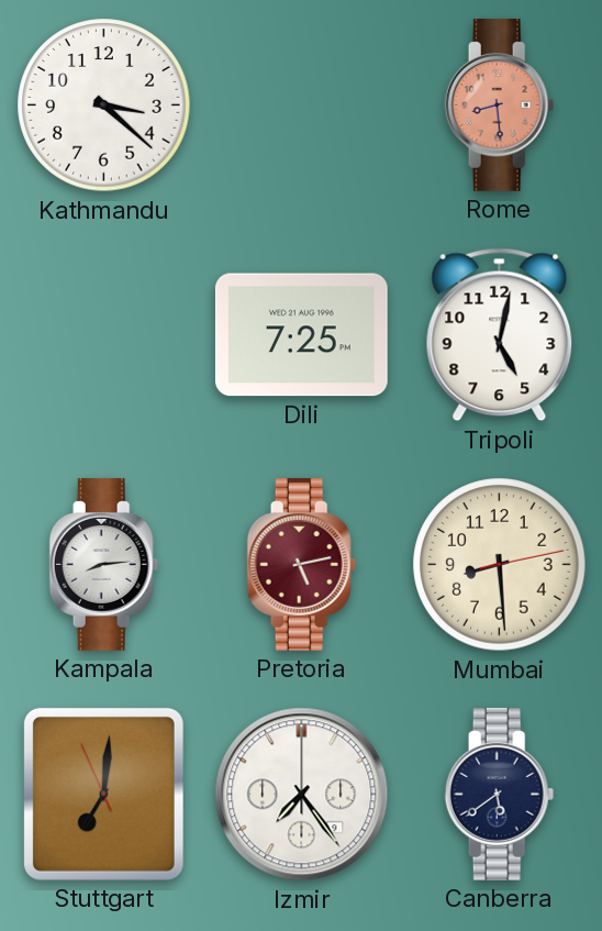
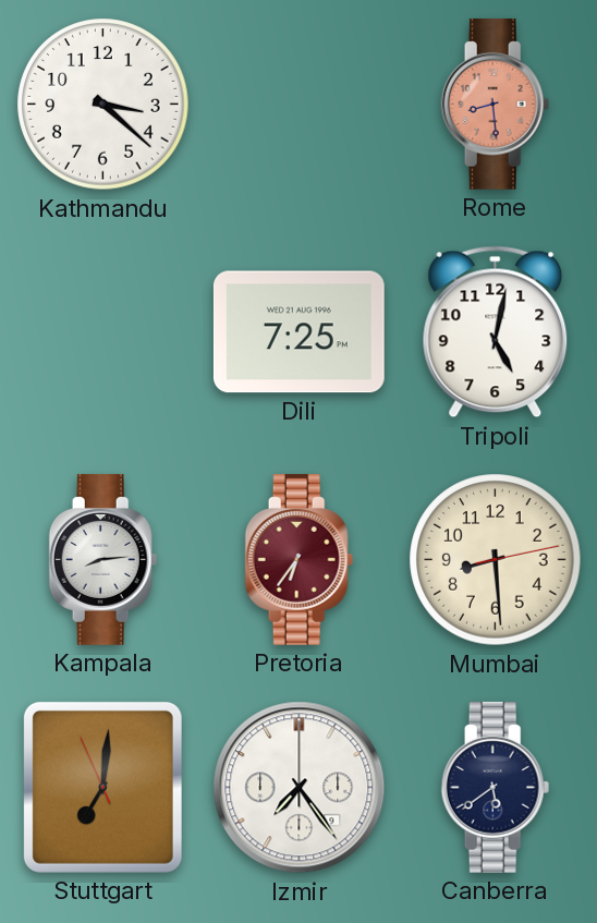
Pretoria: 5:13 -> 6:36 (300, 559)
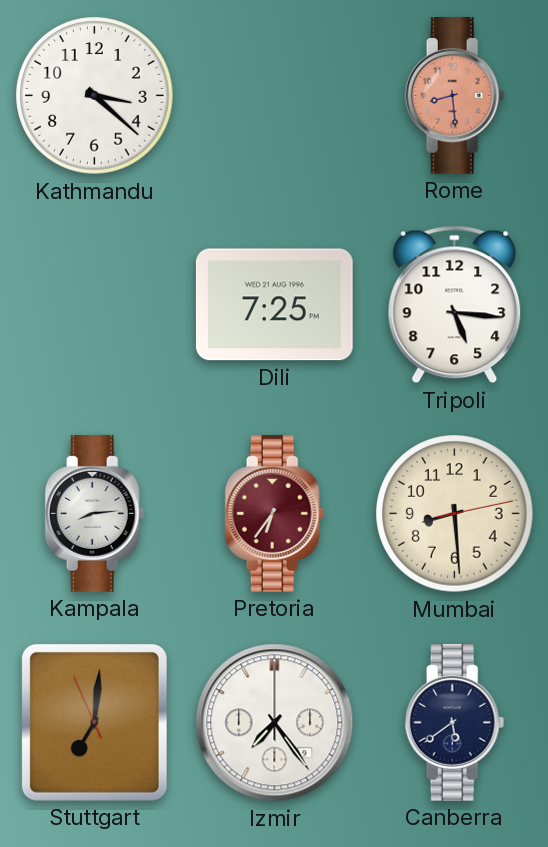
Tripoli: 5:02 -> 5:16 (455, 305)
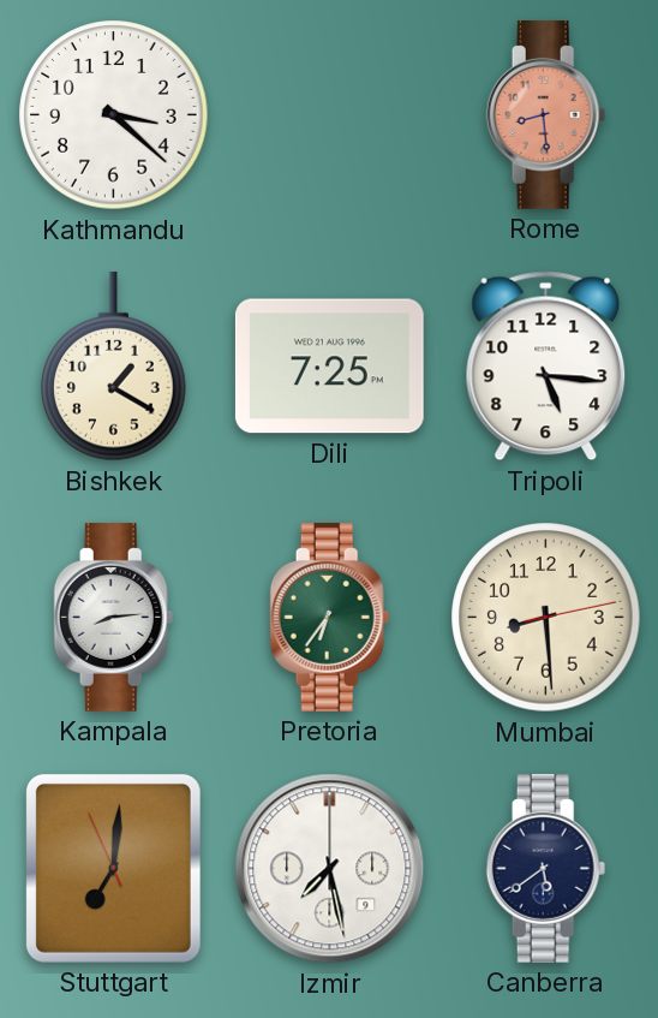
Bishkek: none -> 1:20 (114, 367)
Pretoria dial: burgundy -> green (330, 617)
Izmir: 7:24 -> 7:28 (330, 869)
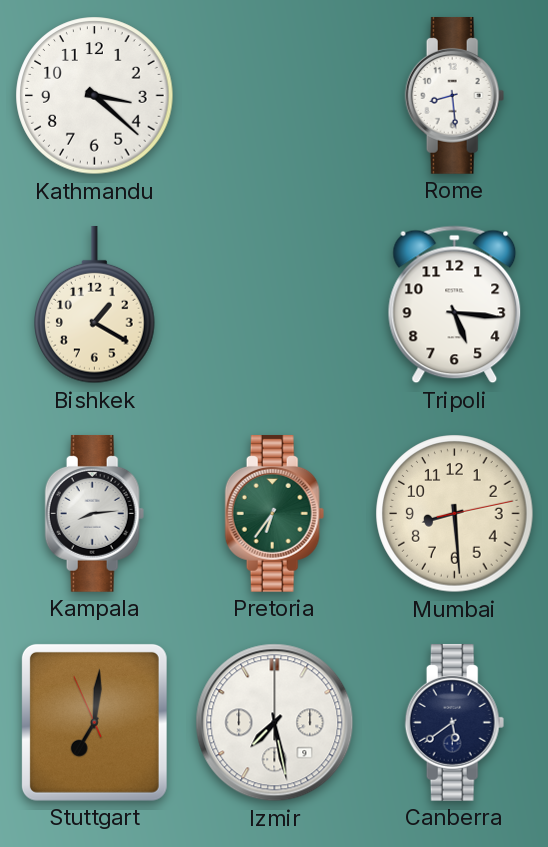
Rome dial: salmon -> white (455, 95)
Dili: 7:25 -> none (329, 367)
